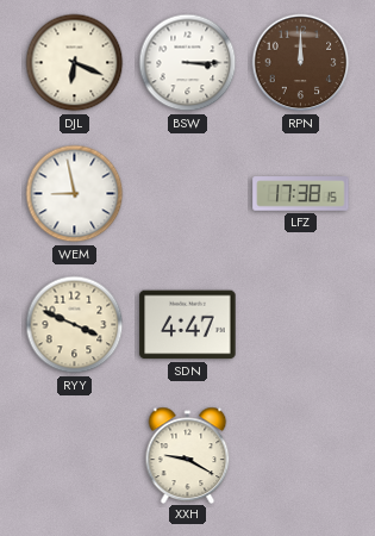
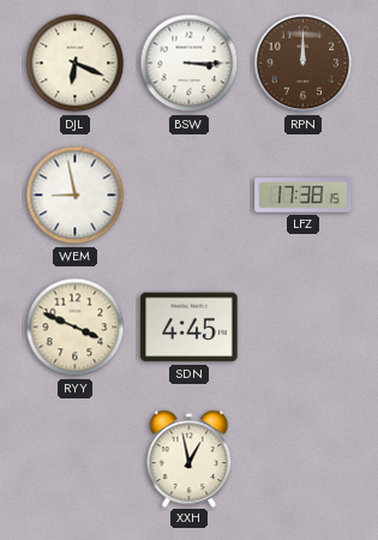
SDN: 4:47 -> 4:45 (190, 328)
XXH: 9:20 -> 12:58 (190, 458)
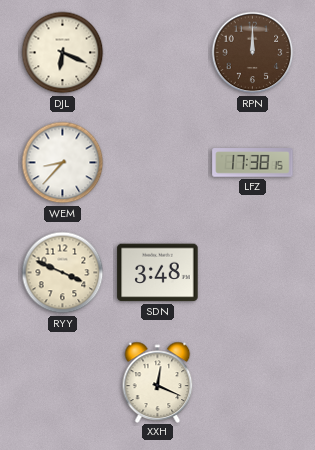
BSW: 3:15 -> none (190, 64)
WEM: 8:58 -> 8:37 (63, 163)
SDN: 4:45 -> 3:48 (158, 273)
XXH: 12:58 -> 12:19 (158, 382)
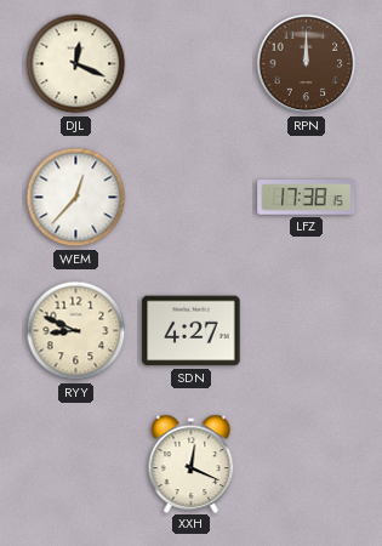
DJL: 6:19 -> 12:19 (76, 64)
WEM: 8:37 -> 12:37 (76, 198)
RYY: 3:49 -> 8:49 (76, 331)
SDN: 3:48 -> 4:27 (192, 331)
